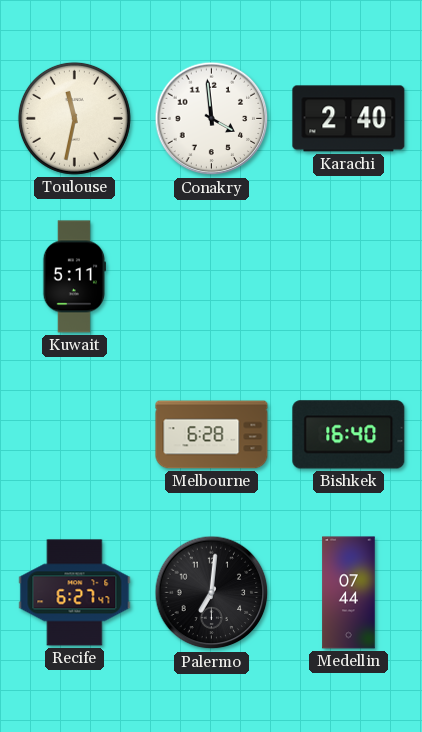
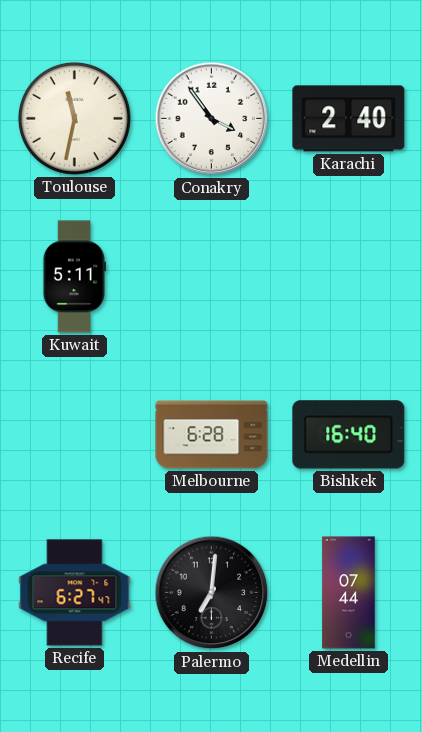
Conakry: 3:59 -> 3:54 (212, 119)
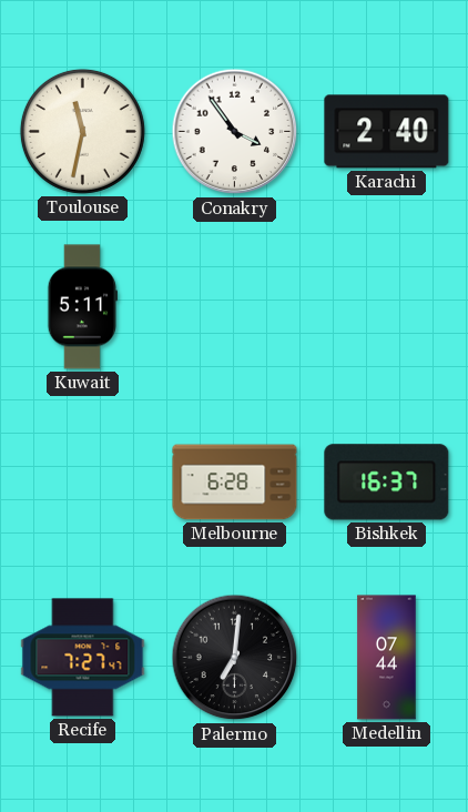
Bishkek: 16:40 -> 16:37 (387, 483)
Recife: 6:27 -> 7:27 (83, 658)
